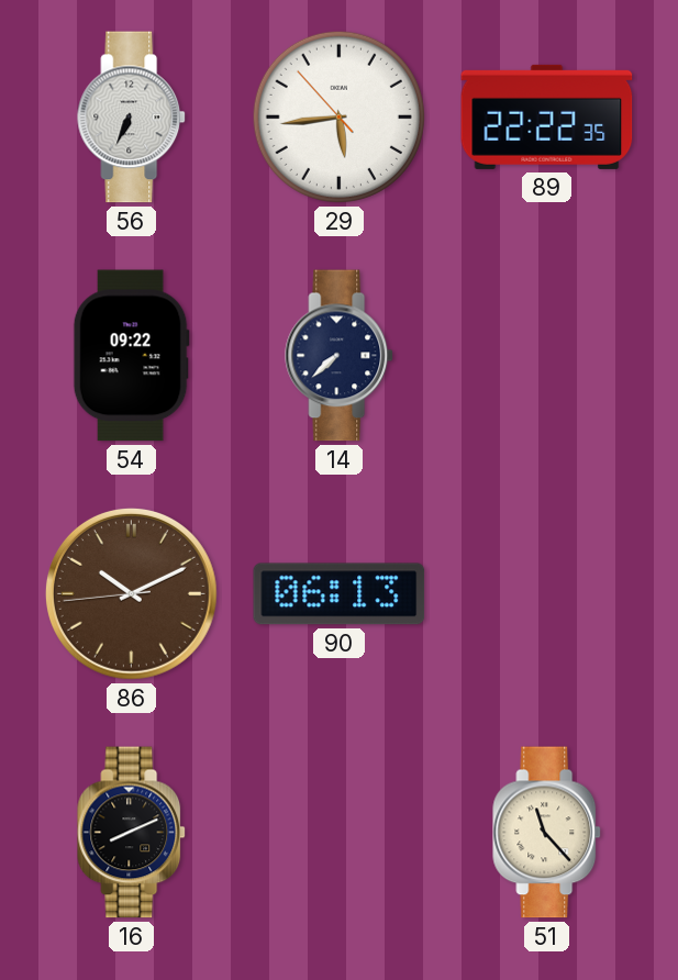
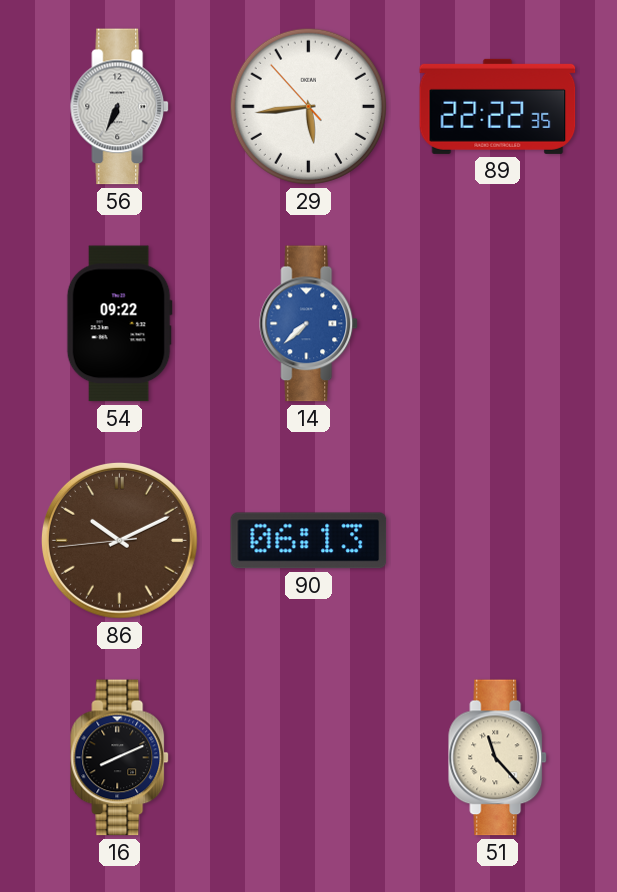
14 dial: navy -> blue (309, 324)
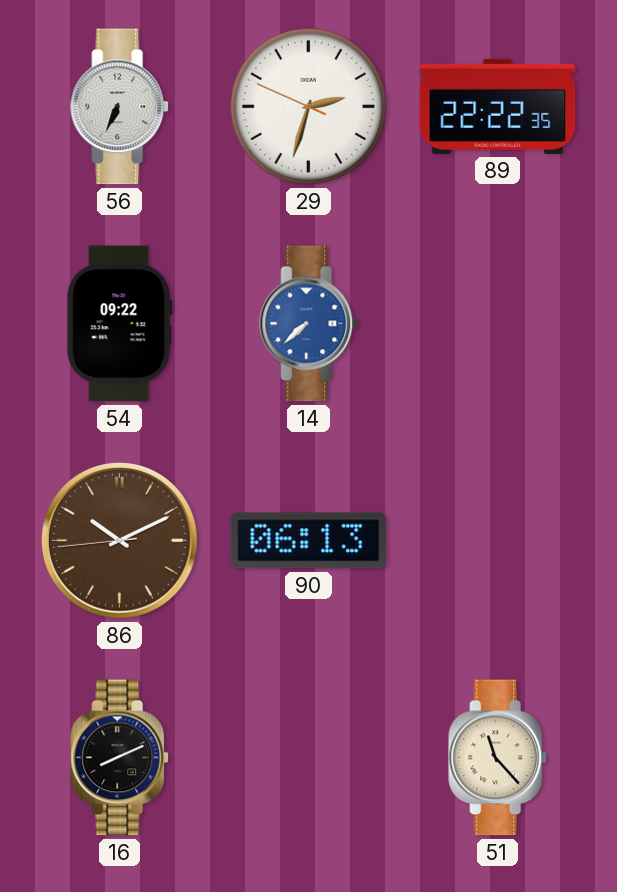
29: 5:43 -> 2:32 (308, 106)
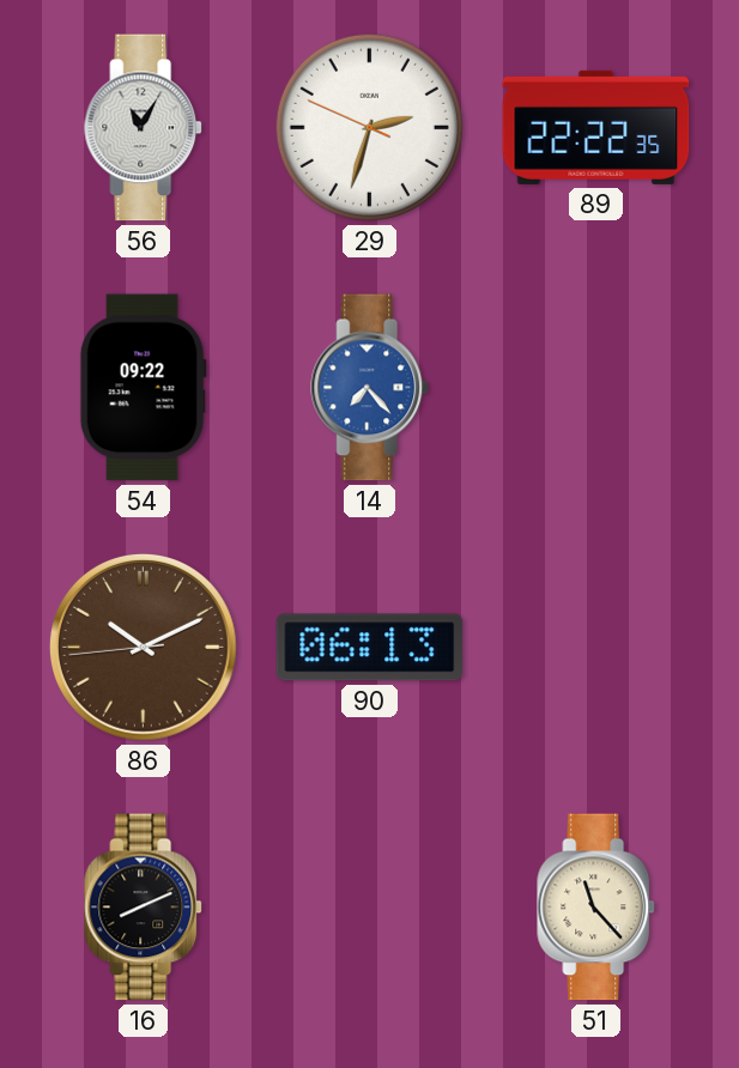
56: 6:34 -> 11:05 (144, 128)
14: 7:38 -> 7:23 (370, 388)
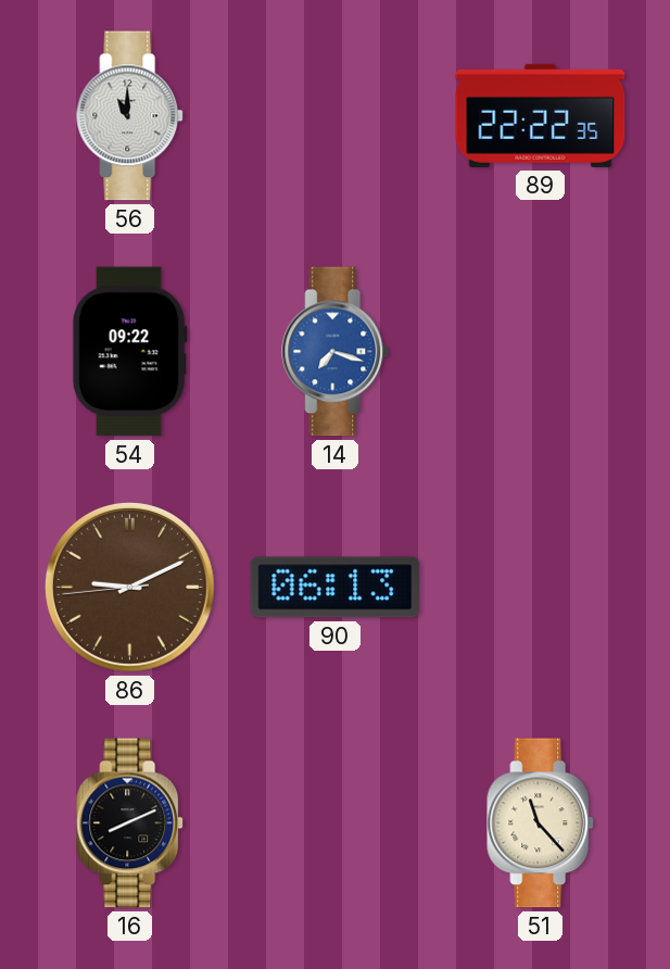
56: 11:05 -> 11:00 (130, 116)
29: 2:32 -> none (369, 127)
14: 7:23 -> 7:18 (336, 352)
86: 10:10 -> 9:10 (129, 587)
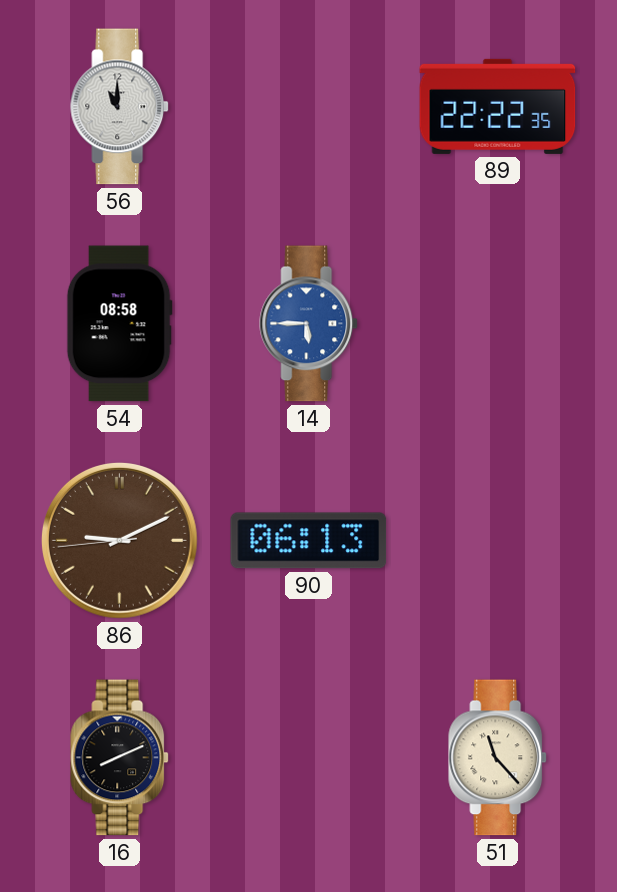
54: 09:22 -> 08:58 (119, 324)
14: 7:18 -> 5:45 (309, 324)
